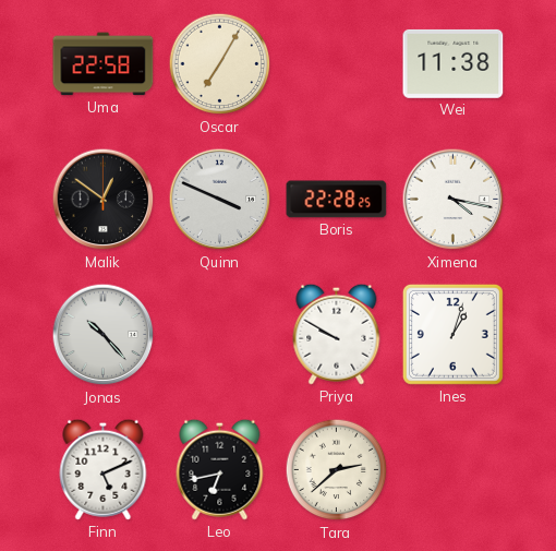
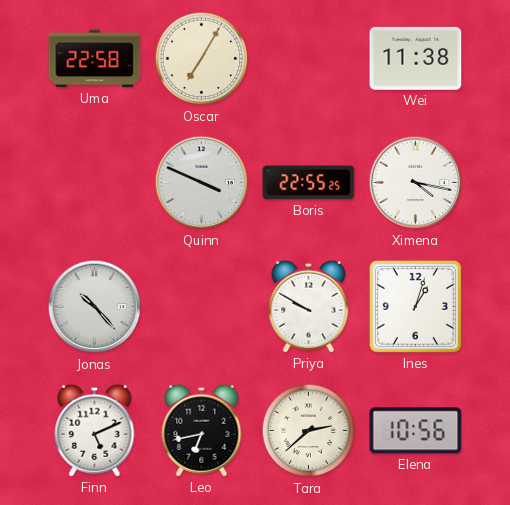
Malik: 12:51 -> none (104, 200)
Boris: 22:28 -> 22:55 (309, 183)
Elena: none -> 10:56 (416, 431)
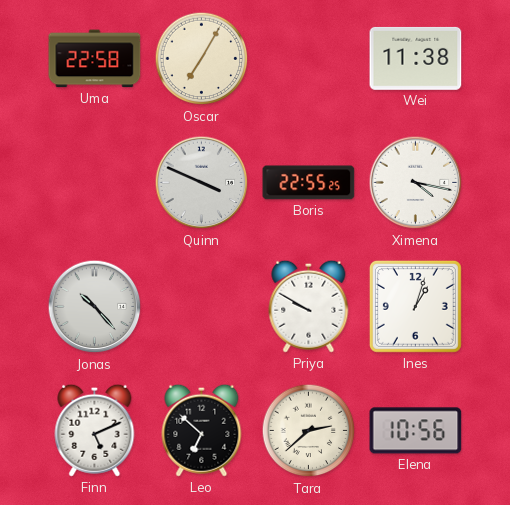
Leo: 6:43 -> 6:52 (202, 430)
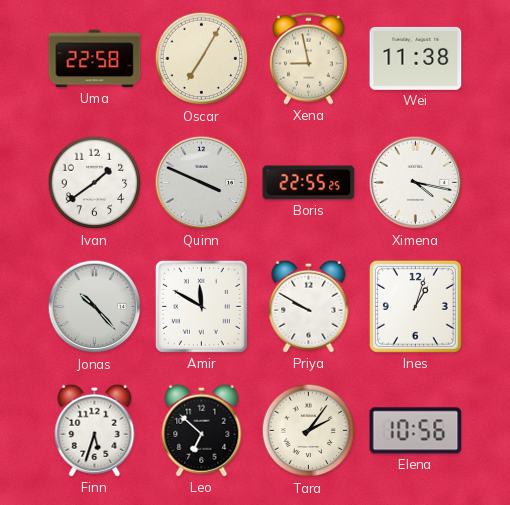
Xena: none -> 8:58 (308, 58)
Ivan: none -> 1:39 (95, 183)
Amir: none -> 11:50 (201, 306)
Finn: 5:11 -> 5:33 (95, 430)
Tara: 2:38 -> 2:06 (309, 431)
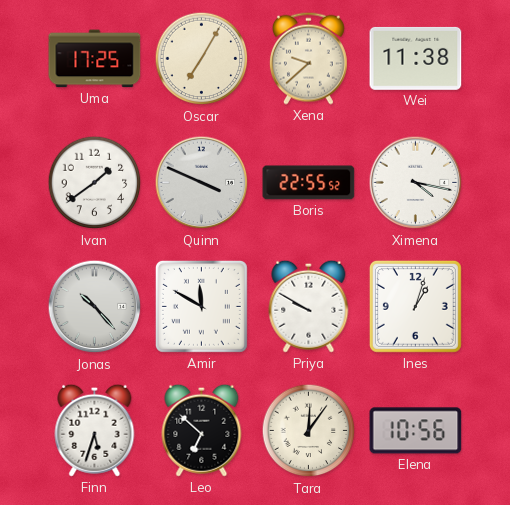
Uma: 22:58 -> 17:25 (95, 59)
Xena: 8:58 -> 9:38 (308, 58)
Boris: 22:55:25 -> 22:55:52 (309, 183)
Tara: 2:06 -> 12:06 (309, 431)
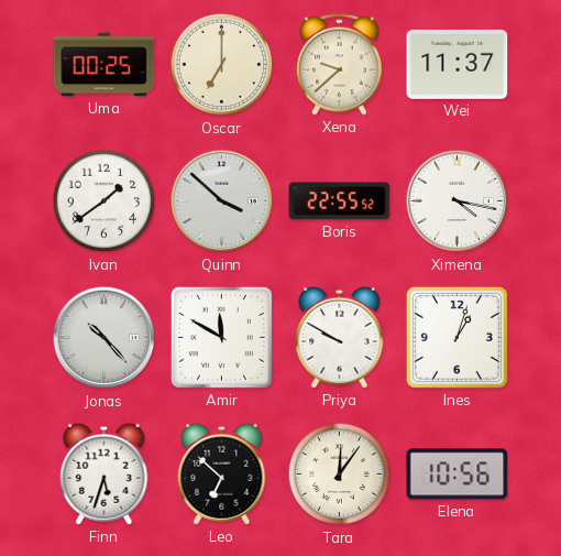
Uma: 17:25 -> 00:25 (105, 65)
Oscar: 7:05 -> 7:00 (222, 65)
Wei: 11:38 -> 11:37 (458, 64)
Quinn: 3:49 -> 3:52 (222, 201)
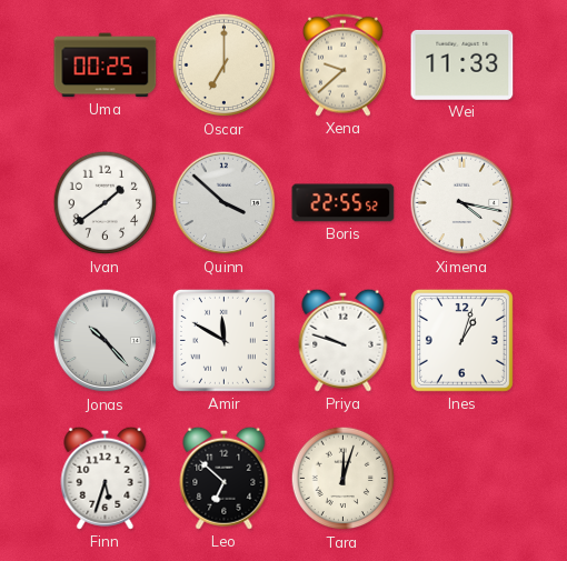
Wei: 11:37 -> 11:33 (462, 64)
Priya: 9:50 -> 9:48 (344, 340)
Tara: 12:06 -> 12:03 (344, 479)
Elena: 10:56 -> none (458, 475)
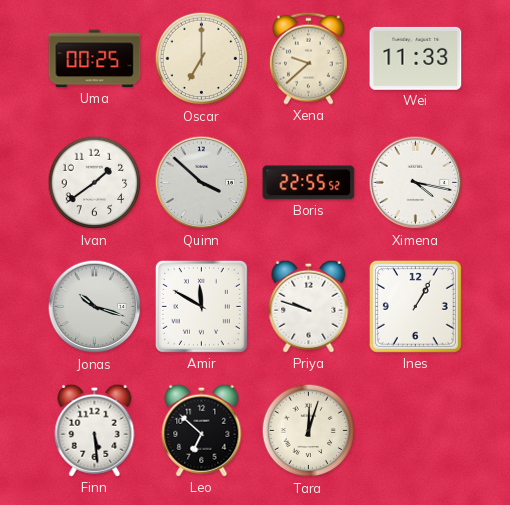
Jonas: 10:23 -> 10:18 (95, 307)
Ines: 1:03 -> 1:05 (415, 306)
Finn: 5:33 -> 5:29 (95, 430)
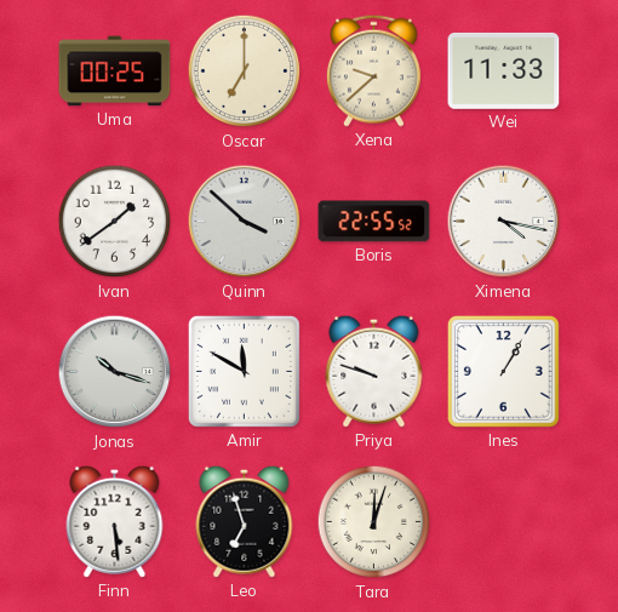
Leo: 6:52 -> 6:57 (245, 521)
